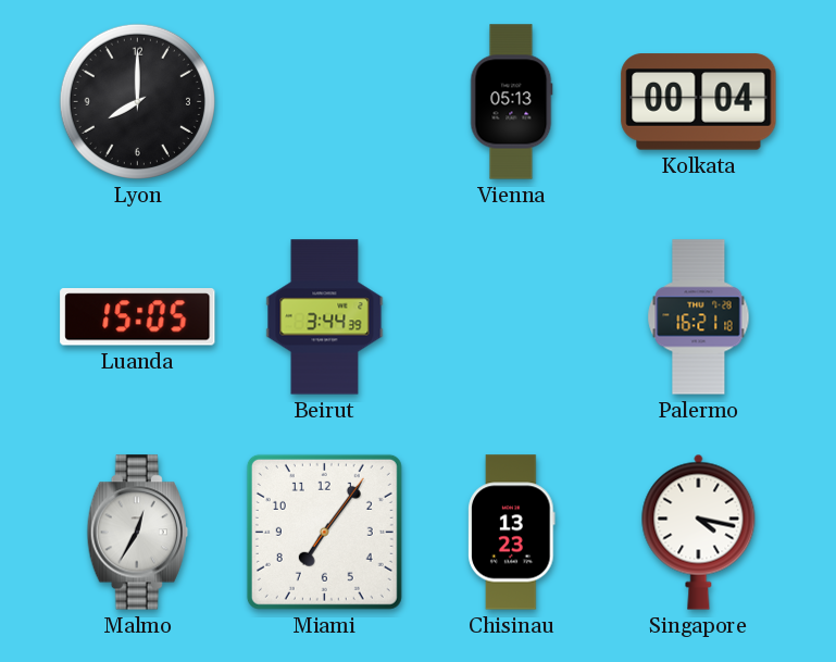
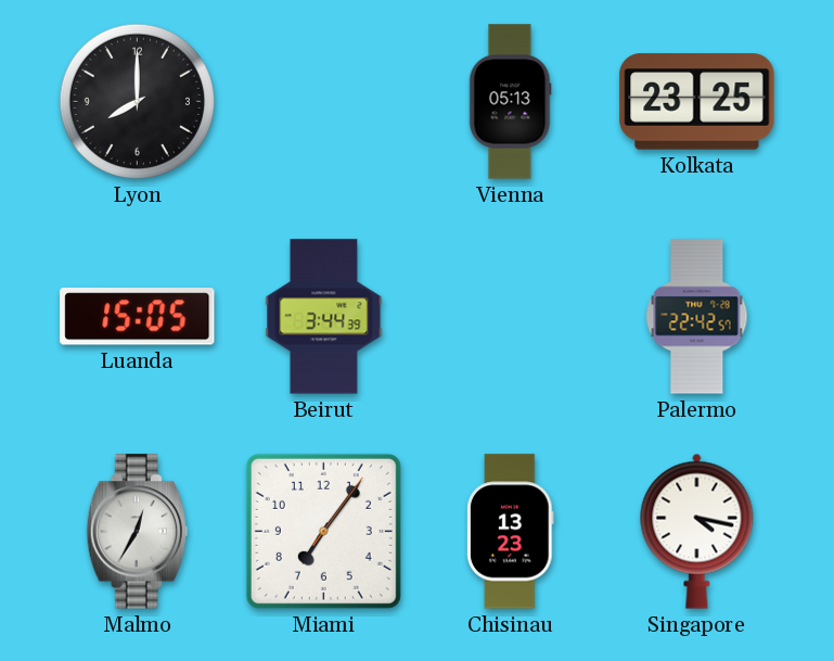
Kolkata: 00:04 -> 23:25 (697, 102)
Palermo: 16:21 -> 22:42 (697, 317)
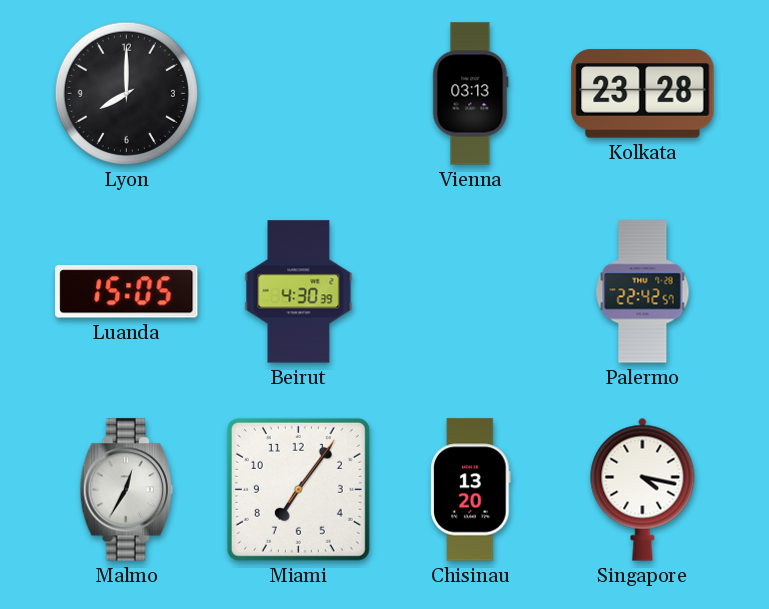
Vienna: 05:13 -> 03:13 (471, 94)
Kolkata: 23:25 -> 23:28 (643, 94)
Beirut: 3:44 -> 4:30 (299, 292)
Chisinau: 13:23 -> 13:20 (471, 490)
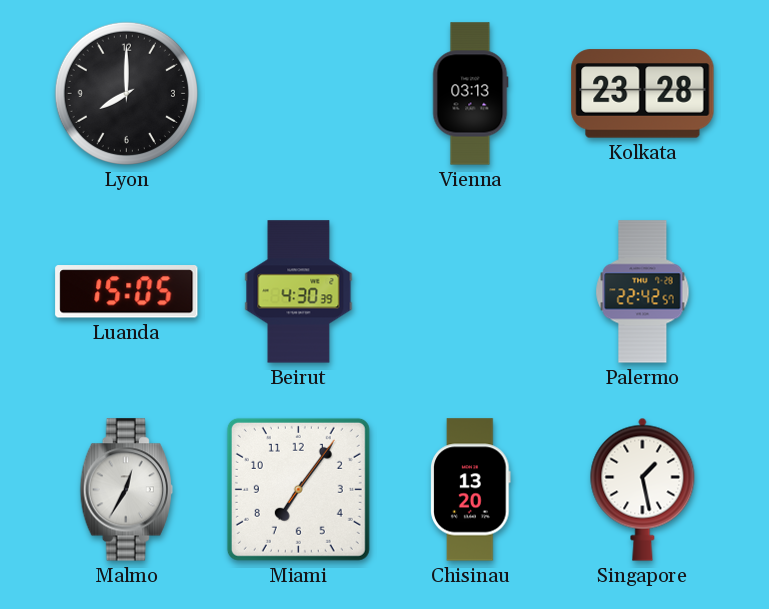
Singapore: 4:17 -> 1:28 (643, 489)
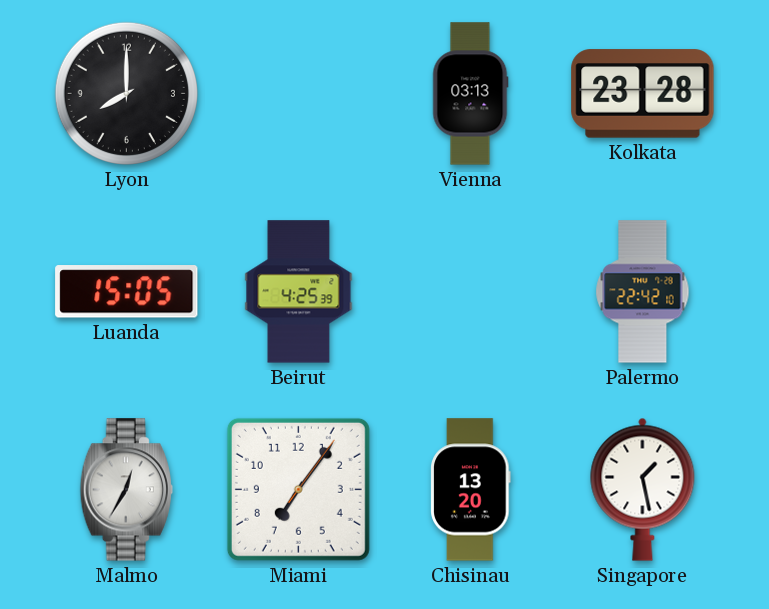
Beirut: 4:30 -> 4:25 (299, 292)
Palermo: 22:42:57 -> 22:42:10 (643, 292)
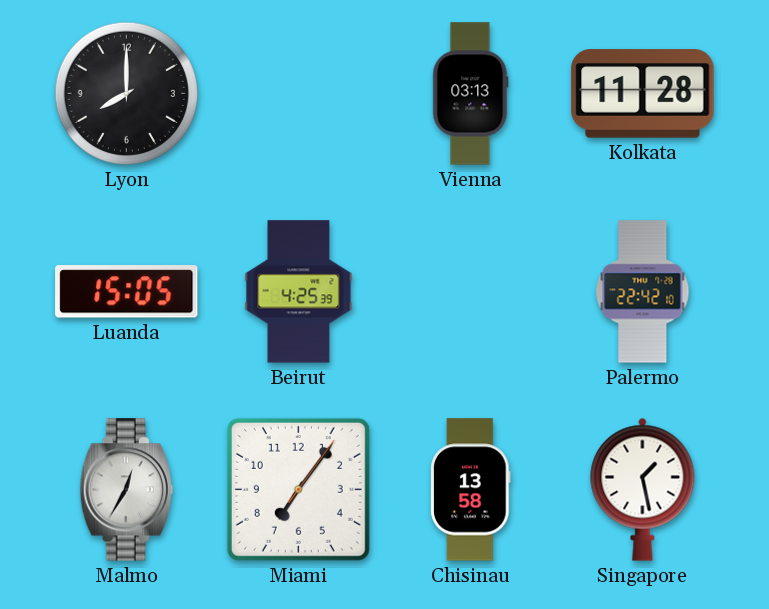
Kolkata: 23:28 -> 11:28 (643, 94)
Chisinau: 13:20 -> 13:58 (471, 490)
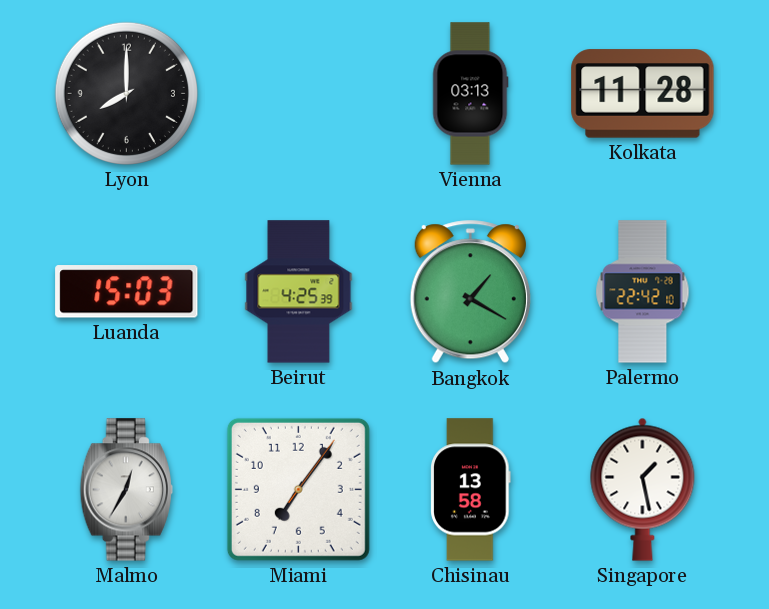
Luanda: 15:05 -> 15:03 (127, 292)
Bangkok: none -> 1:20 (470, 292)
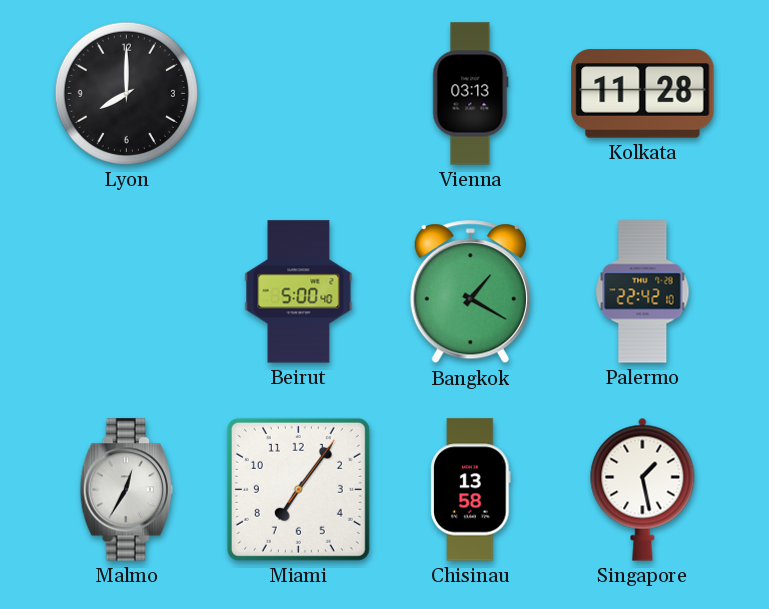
Luanda: 15:03 -> none (127, 292)
Beirut: 4:25 -> 5:00 (299, 292)
